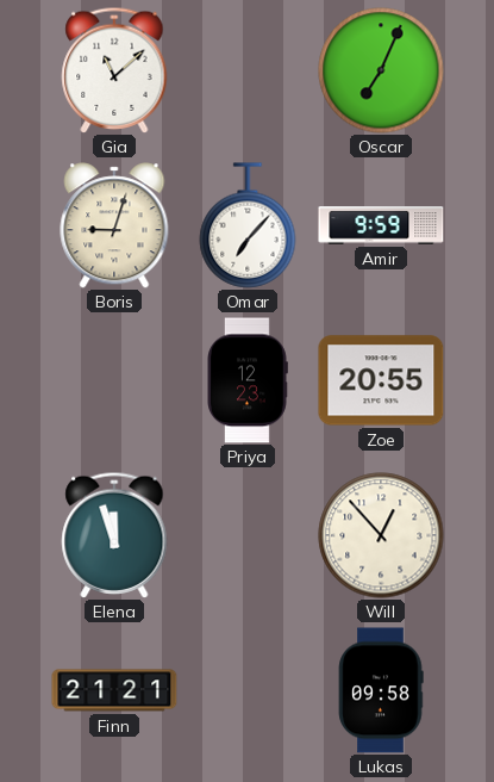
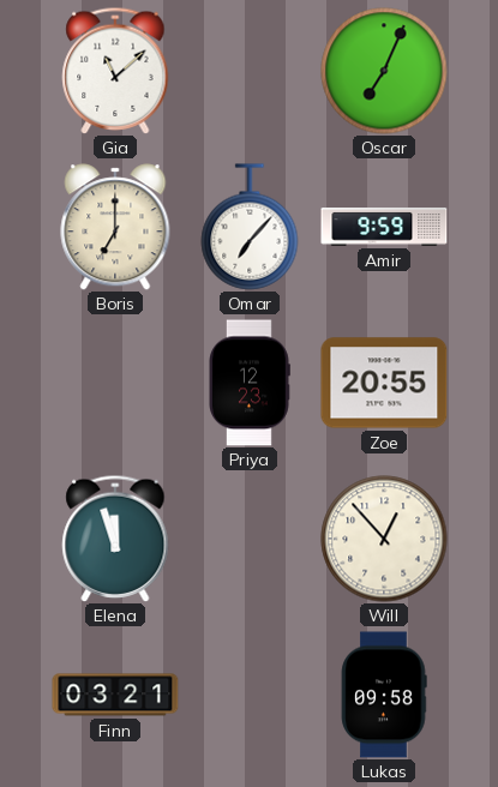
Boris: 9:03 -> 7:00 (115, 227)
Finn: 21:21 -> 03:21 (115, 695)
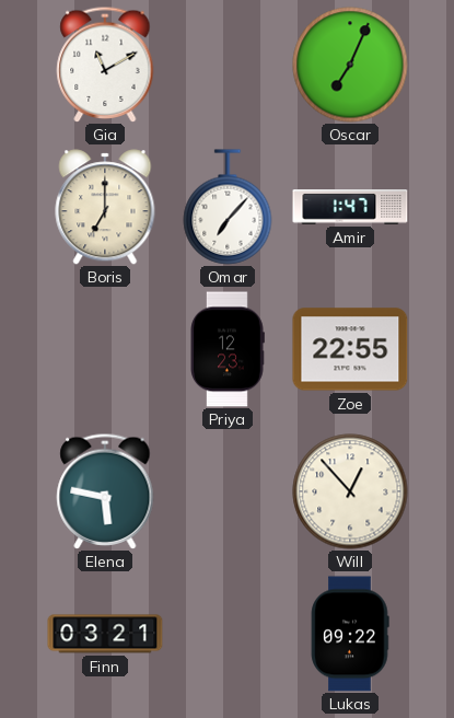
Gia: 11:08 -> 11:10 (105, 65)
Amir: 9:59 -> 1:47 (350, 207)
Zoe: 20:55 -> 22:55 (350, 349)
Elena: 11:57 -> 5:47 (105, 491)
Lukas: 09:58 -> 09:22 (350, 634)
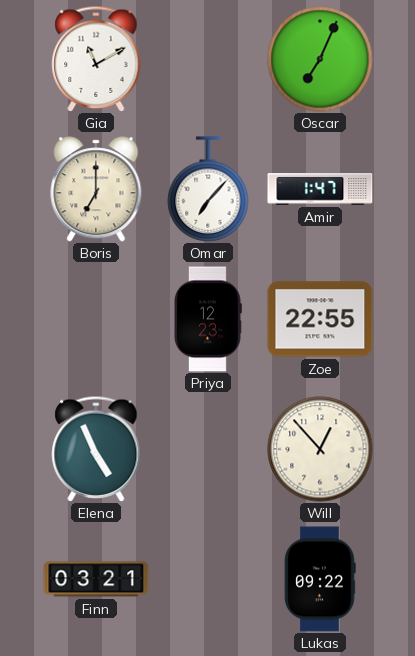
Elena: 5:47 -> 4:56 (96, 449)
